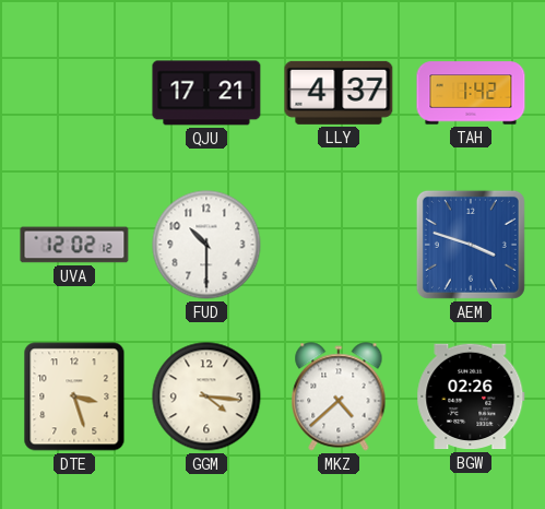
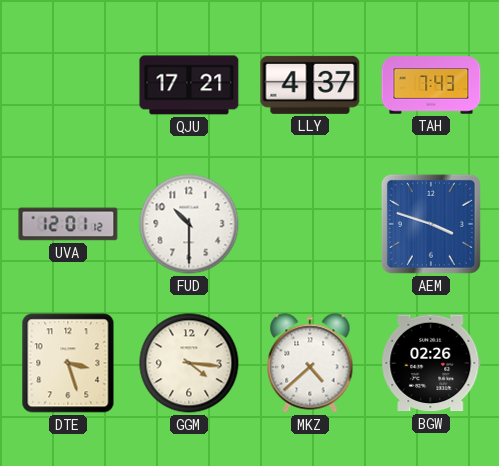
TAH: 1:42 -> 7:43 (431, 85)
UVA: 12:02 -> 12:01 (68, 224)
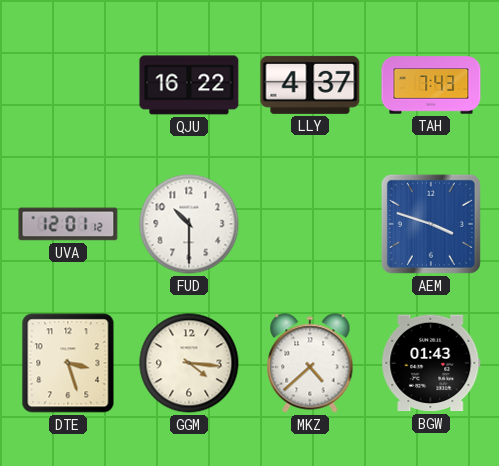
QJU: 17:21 -> 16:22 (189, 85)
BGW: 02:26 -> 01:43 (431, 363)
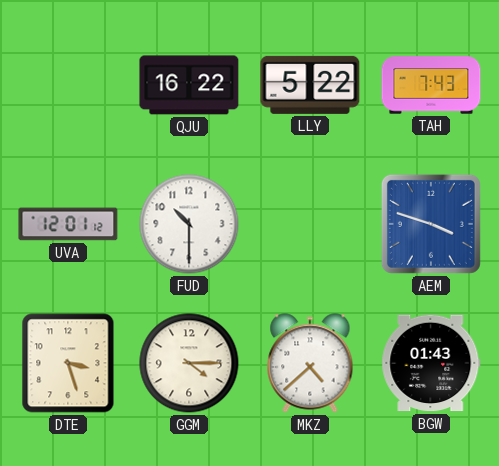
LLY: 4:37 -> 5:22 (310, 85)
GGM: 4:16 -> 4:15 (189, 363)
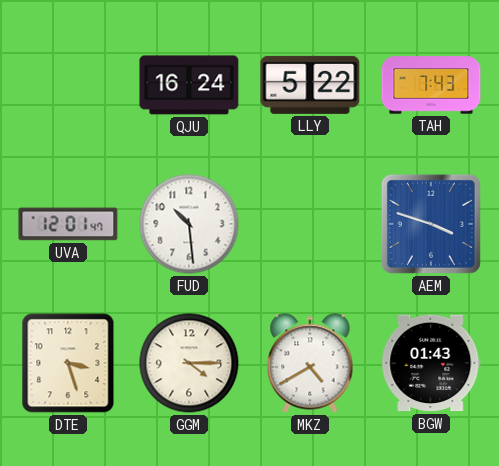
QJU: 16:22 -> 16:24 (189, 85)
UVA: 12:01:12 -> 12:01:47 (68, 224)
FUD: 10:30 -> 10:29 (189, 224)
MKZ: 4:38 -> 4:40 (310, 363)
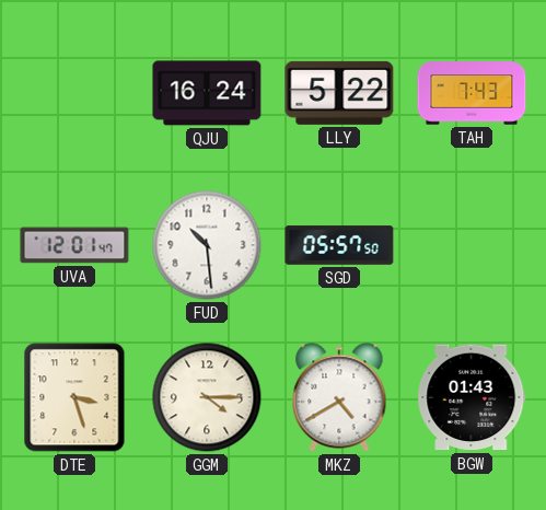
SGD: none -> 05:57 (339, 245)
AEM: 3:48 -> none (431, 224)
